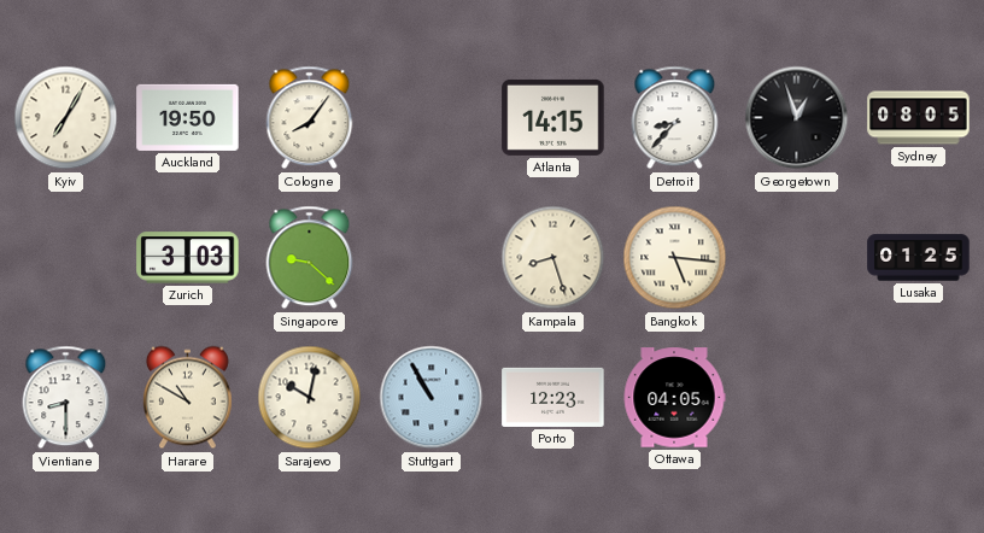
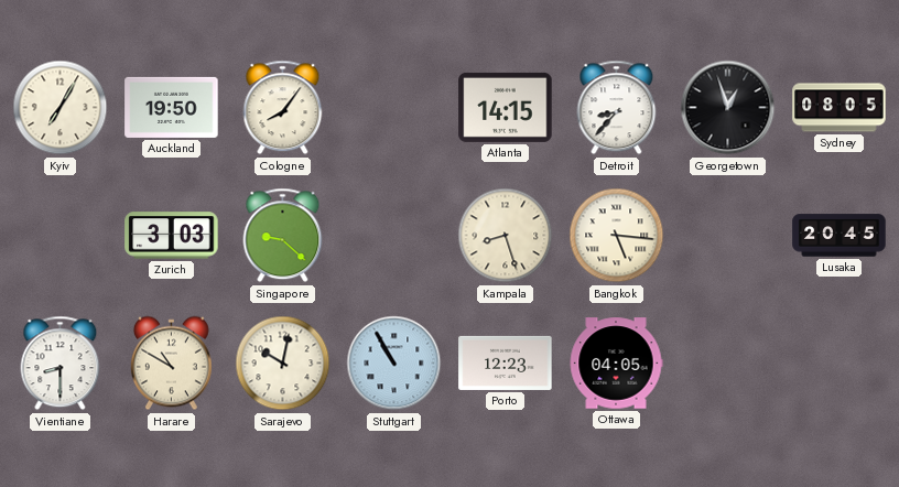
Lusaka: 01:25 -> 20:45 (840, 236)
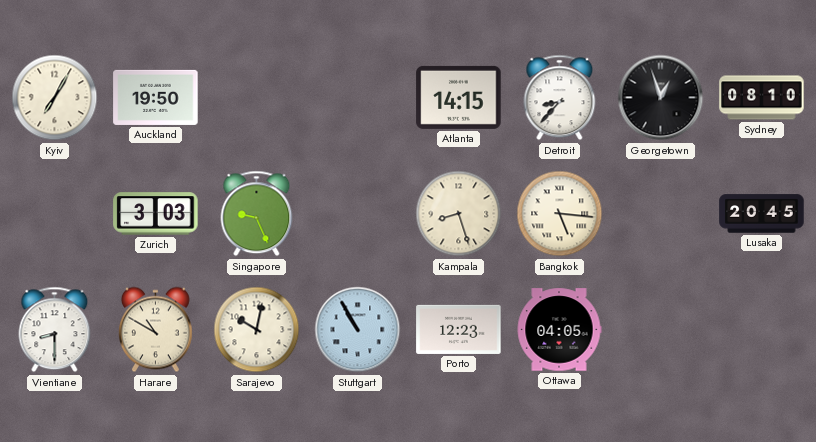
Cologne: 8:06 -> none (283, 108)
Sydney: 08:05 -> 08:10 (762, 98)
Singapore: 9:22 -> 9:26 (257, 214)
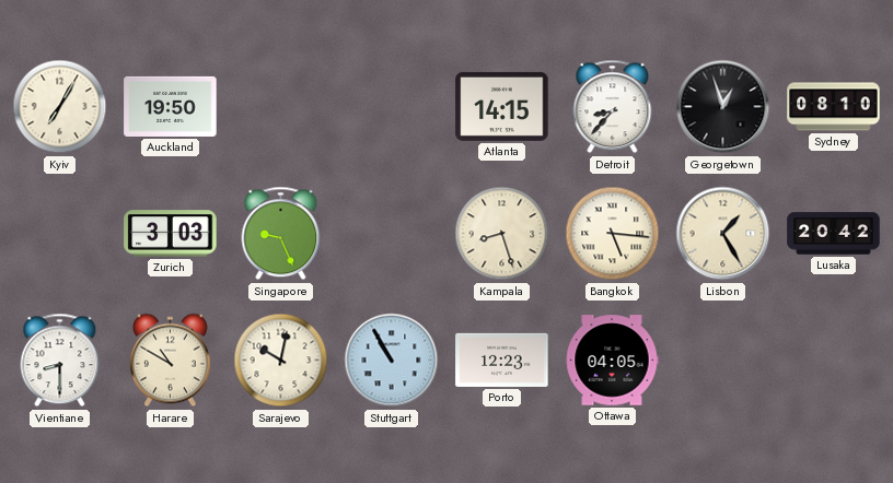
Lisbon: none -> 1:25 (723, 234)
Lusaka: 20:45 -> 20:42 (834, 234)
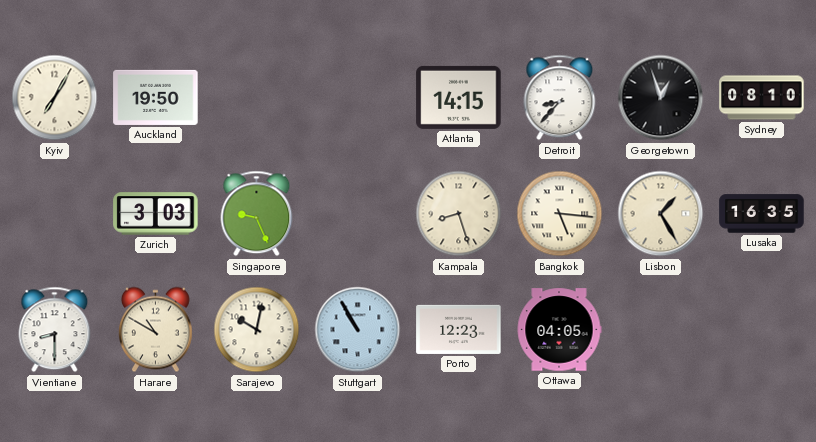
Lusaka: 20:42 -> 16:35 (762, 214)
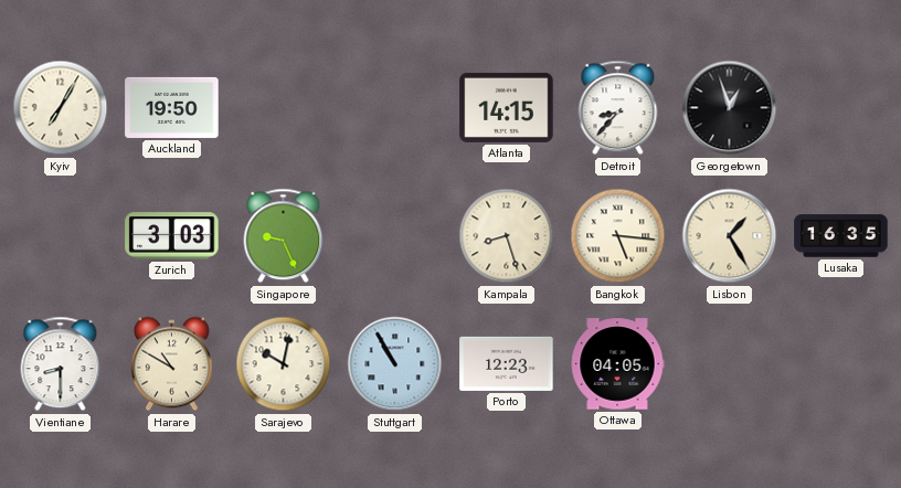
Sydney: 08:10 -> none (762, 98)
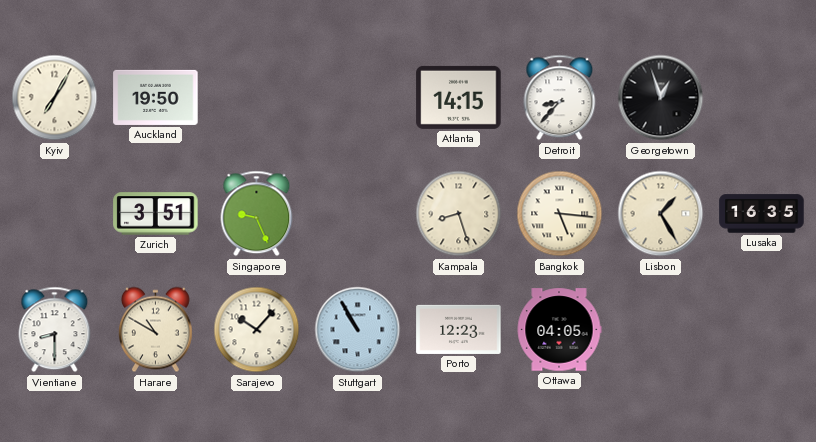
Zurich: 3:03 -> 3:51 (156, 214)
Sarajevo: 10:02 -> 10:07 (257, 330)
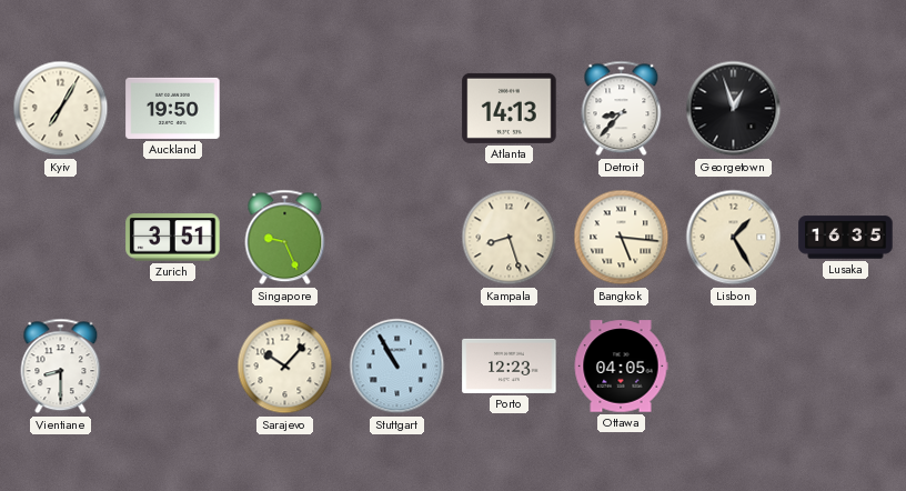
Atlanta: 14:15 -> 14:13 (510, 108)
Harare: 10:50 -> none (155, 330)
